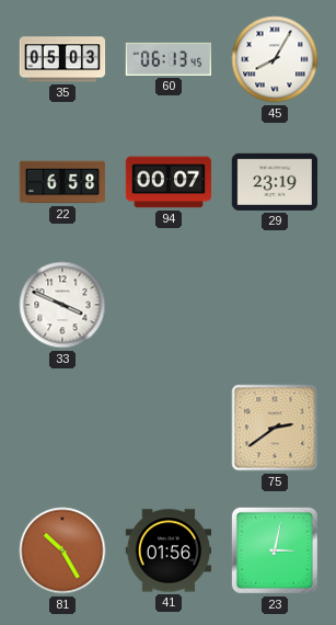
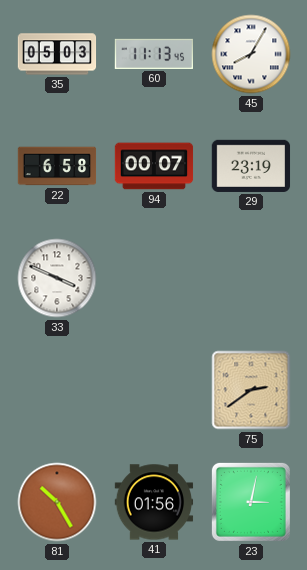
60: 06:13 -> 11:13 (153, 54)
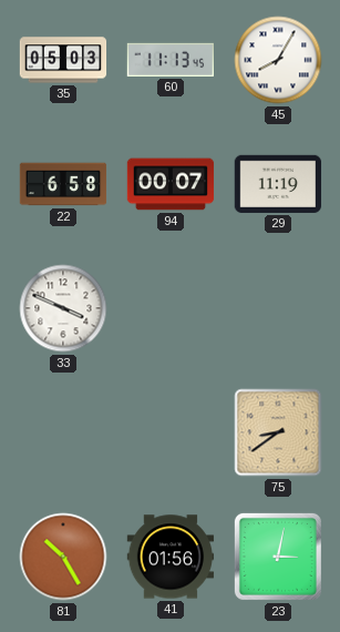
29: 23:19 -> 11:19 (278, 184)
75: 2:39 -> 8:39 (278, 432)
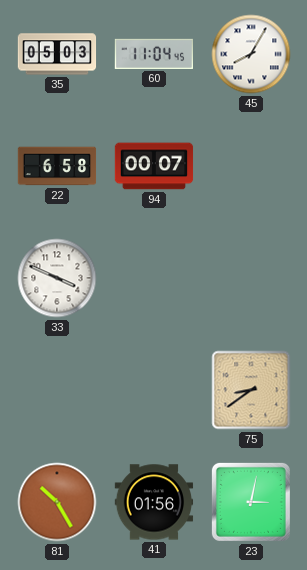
60: 11:13 -> 11:04 (153, 54)
29: 11:19 -> none (278, 184)
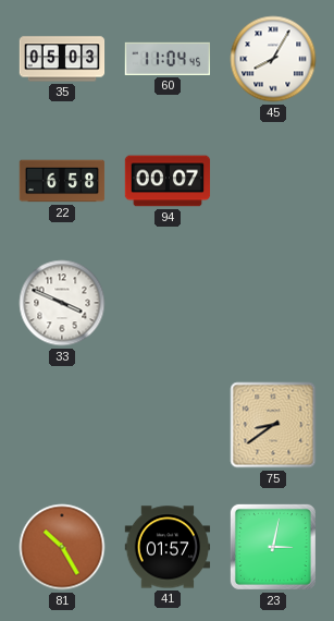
41: 01:56 -> 01:57 (168, 547)
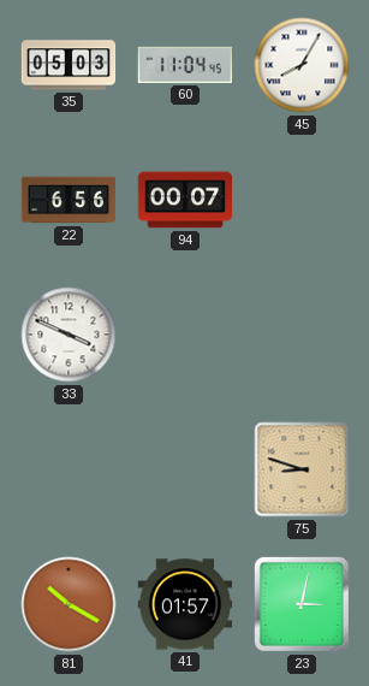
22: 6:58 -> 6:56 (69, 200)
75: 8:39 -> 8:48 (302, 469)
81: 10:25 -> 10:20 (69, 604)
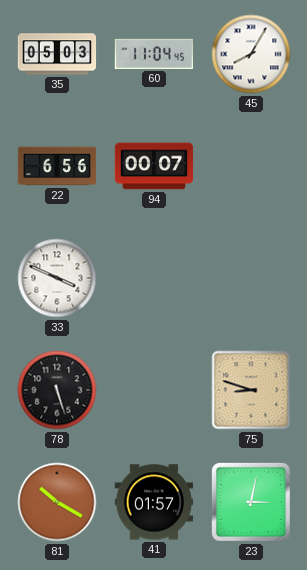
78: none -> 5:27 (57, 390)
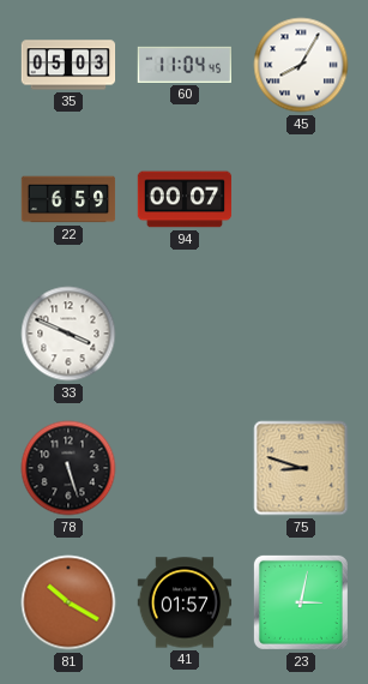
22: 6:56 -> 6:59 (68, 199)
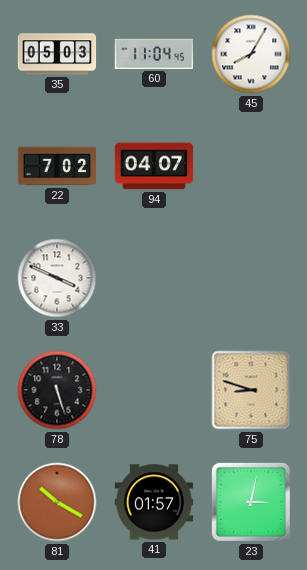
22: 6:59 -> 7:02 (57, 166)
94: 00:07 -> 04:07 (154, 166)
